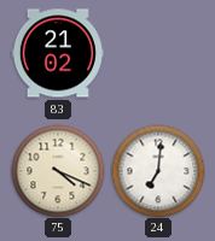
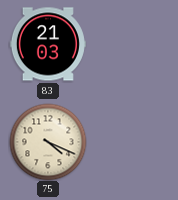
83: 21:02 -> 21:03 (48, 44)
24: 7:01 -> none (158, 171)
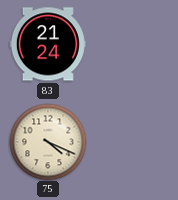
83: 21:03 -> 21:24 (48, 44)
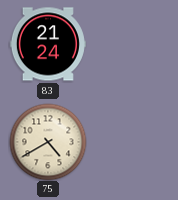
75: 4:19 -> 4:40 (48, 142)
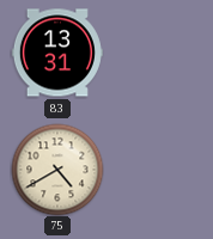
83: 21:24 -> 13:31 (57, 53)
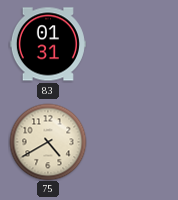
83: 13:31 -> 01:31 (48, 44)
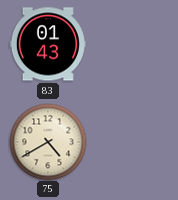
83: 01:31 -> 01:43 (48, 44)
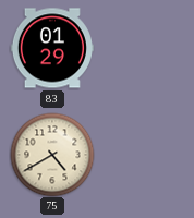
83: 01:43 -> 01:29 (52, 48)
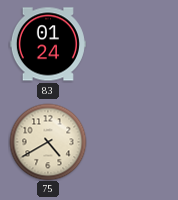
83: 01:29 -> 01:24 (48, 44)
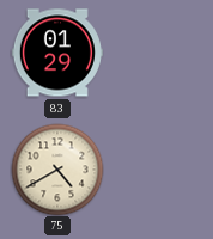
83: 01:24 -> 01:29 (57, 53)
